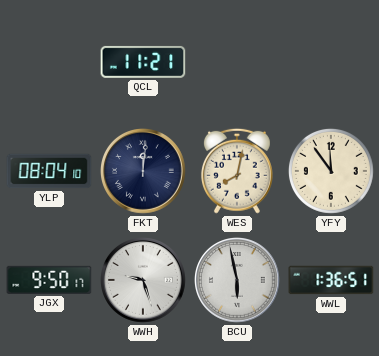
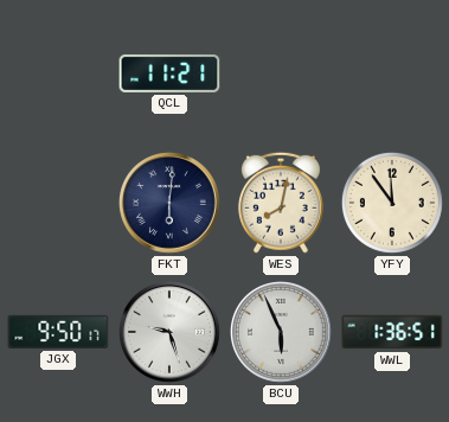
YLP: 08:04 -> none (49, 171)
FKT: 12:01 -> 6:01 (171, 204)
BCU: 5:58 -> 5:56 (282, 333)
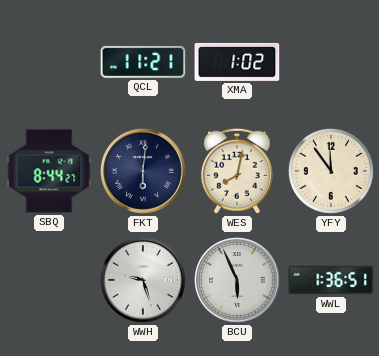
XMA: none -> 1:02 (237, 62)
SBQ: none -> 8:44 (49, 171)
JGX: 9:50 -> none (58, 332)
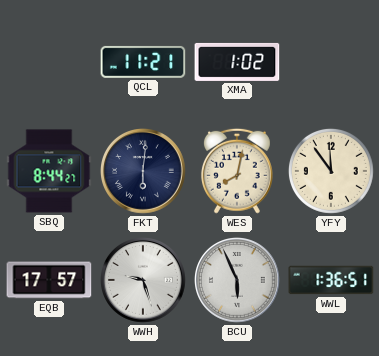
EQB: none -> 17:57 (49, 280)
